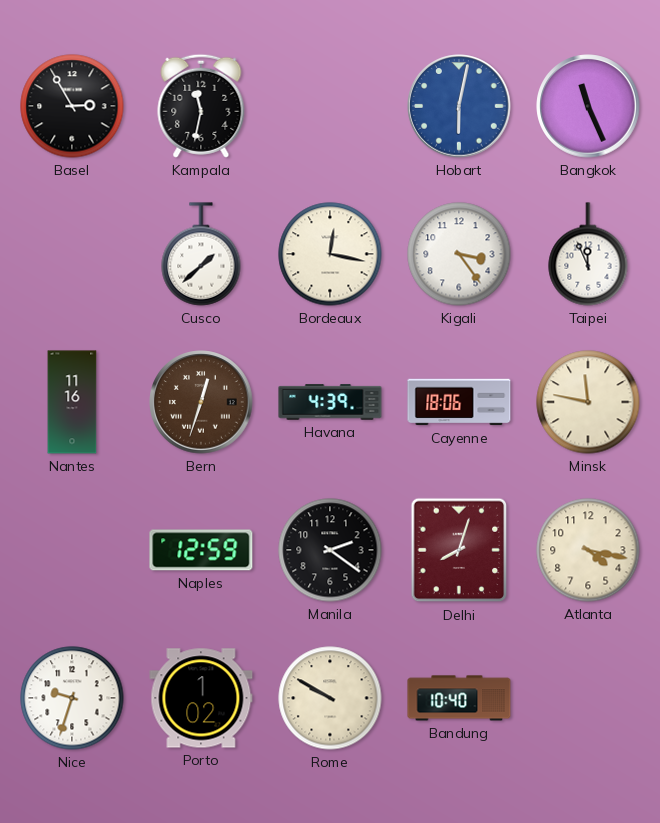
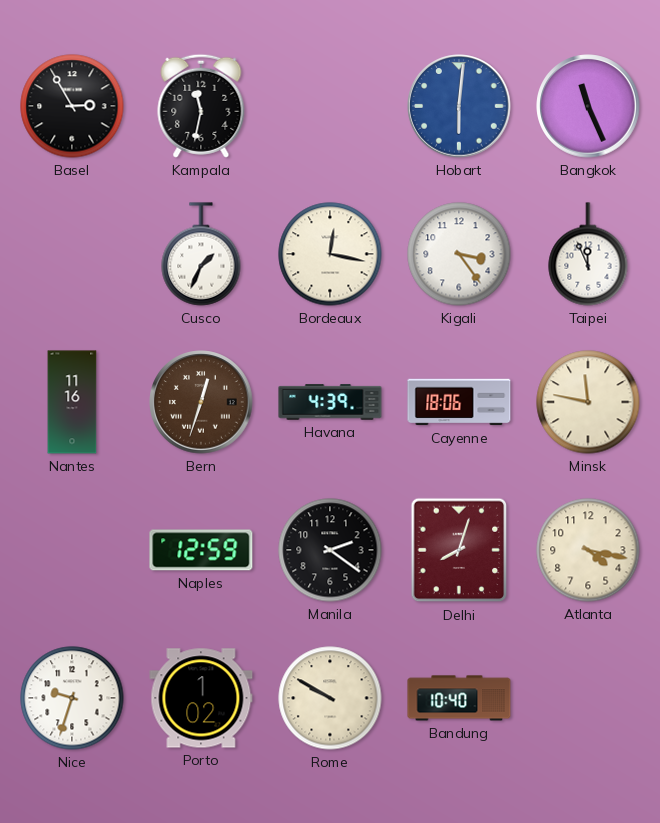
Hobart: 6:02 -> 6:01 (459, 106)
Cusco: 1:38 -> 1:34 (201, 254)
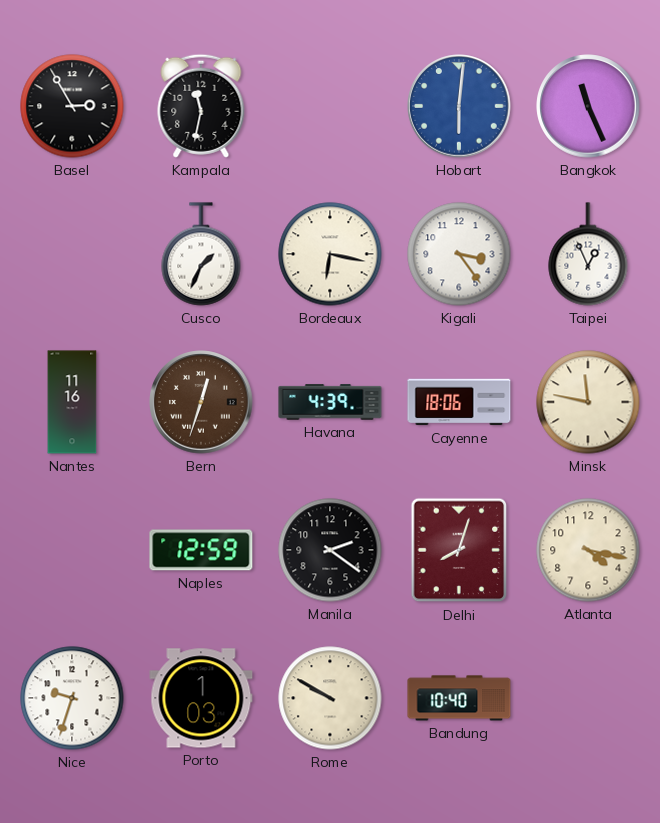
Bordeaux: 12:17 -> 6:17 (330, 254)
Taipei: 11:56 -> 12:56 (588, 254)
Porto: 1:02 -> 1:03 (201, 698)
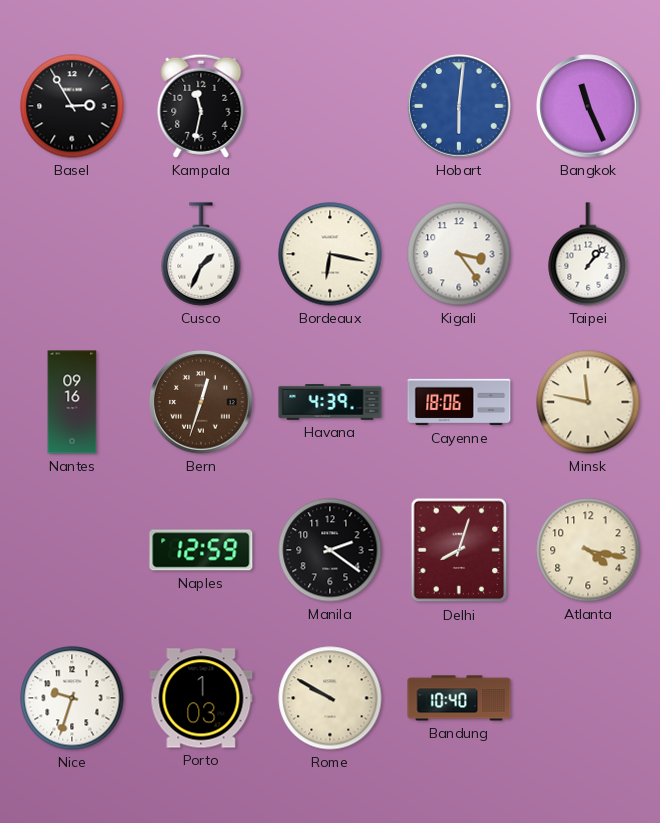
Taipei: 12:56 -> 1:07 (588, 254)
Nantes: 11:16 -> 09:16 (72, 402)
